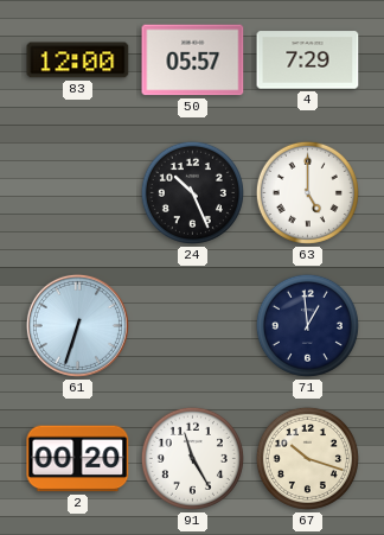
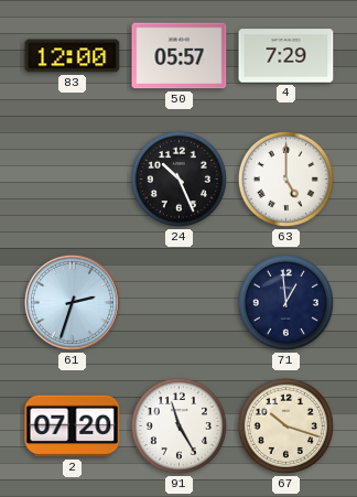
61: 6:33 -> 2:33 (72, 302)
2: 00:20 -> 07:20 (73, 426)
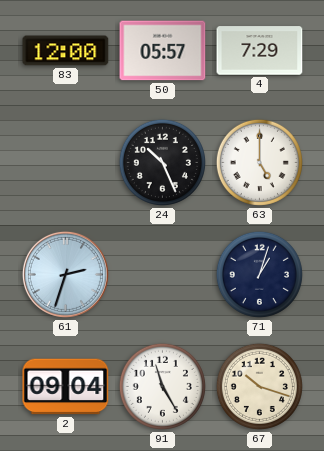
71: 12:59 -> 1:03 (259, 274)
2: 07:20 -> 09:04 (66, 387)
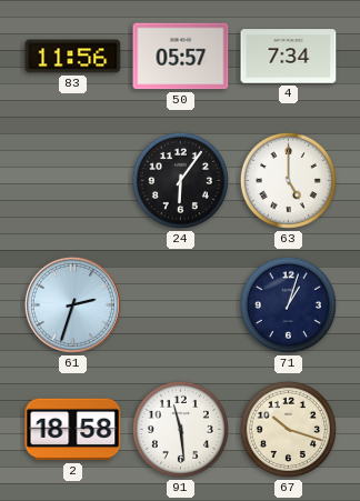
83: 12:00 -> 11:56 (73, 57)
4: 7:29 -> 7:34 (289, 57)
24: 10:26 -> 6:06 (180, 180)
2: 09:04 -> 18:58 (73, 430)
91: 11:25 -> 11:29 (180, 429)
